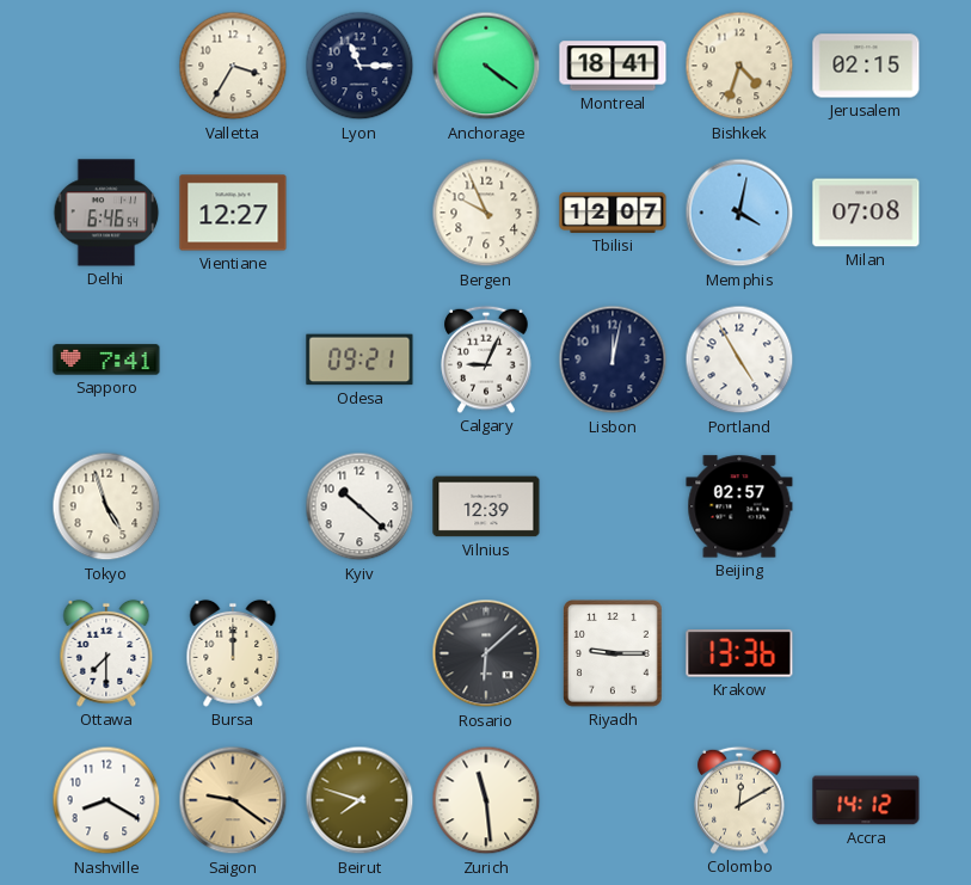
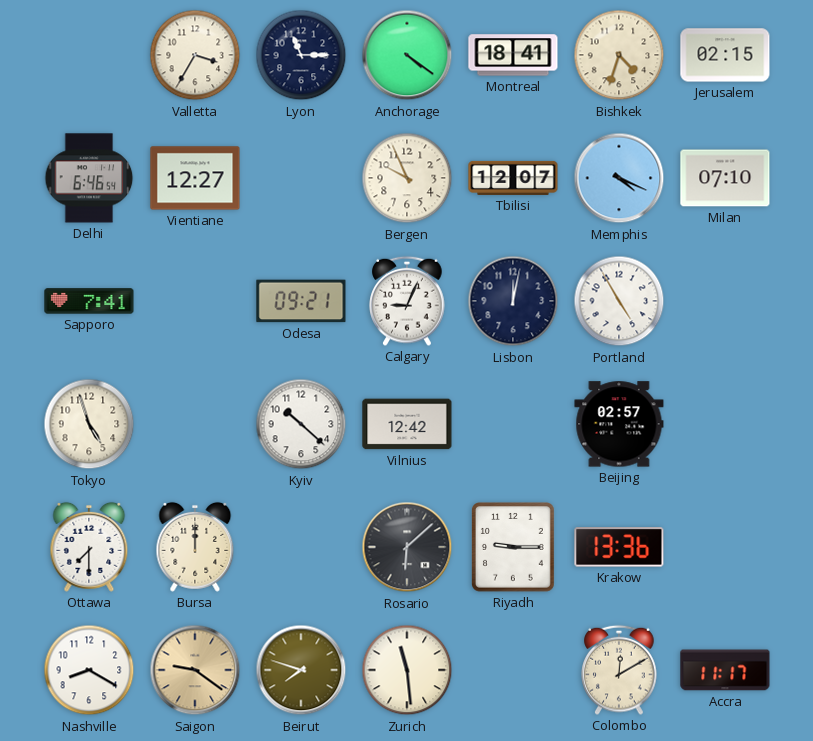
Memphis: 4:02 -> 4:19 (619, 178)
Milan: 07:08 -> 07:10 (725, 178)
Vilnius: 12:39 -> 12:42 (407, 424)
Accra: 14:12 -> 11:17 (725, 670)
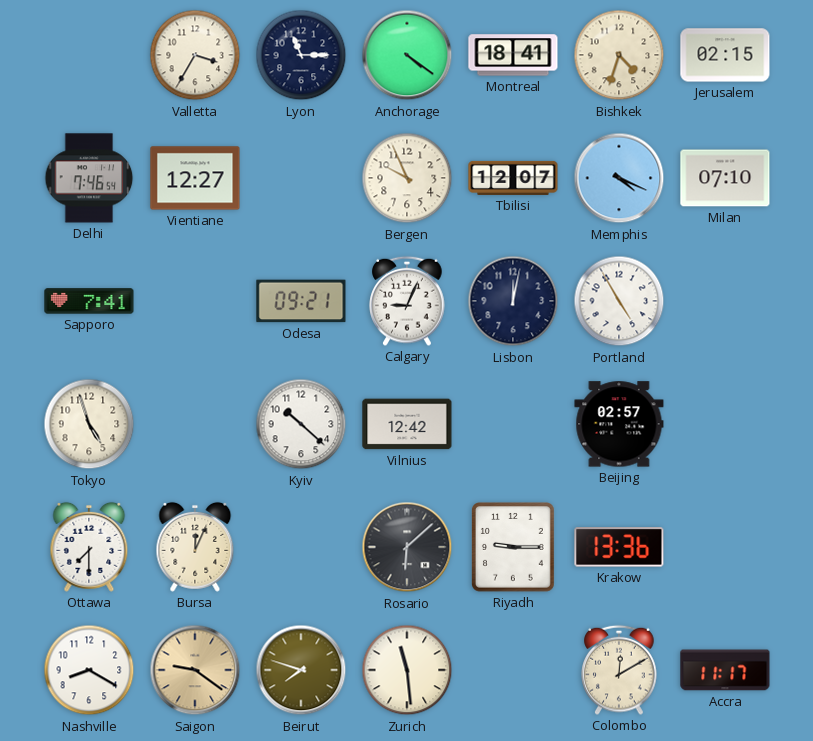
Delhi: 6:46 -> 7:46 (89, 178)
Bursa: 12:00 -> 12:04 (195, 547)
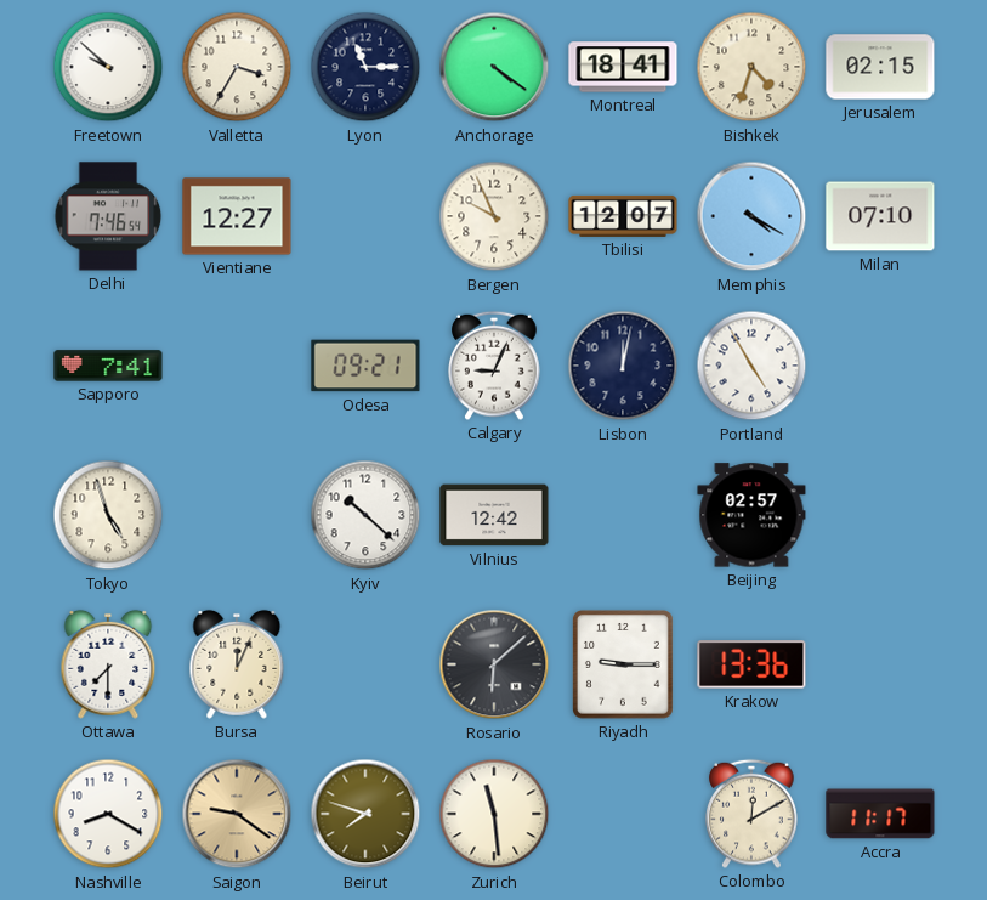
Freetown: none -> 9:52 (108, 67)
Memphis: 4:19 -> 4:20 (751, 216)
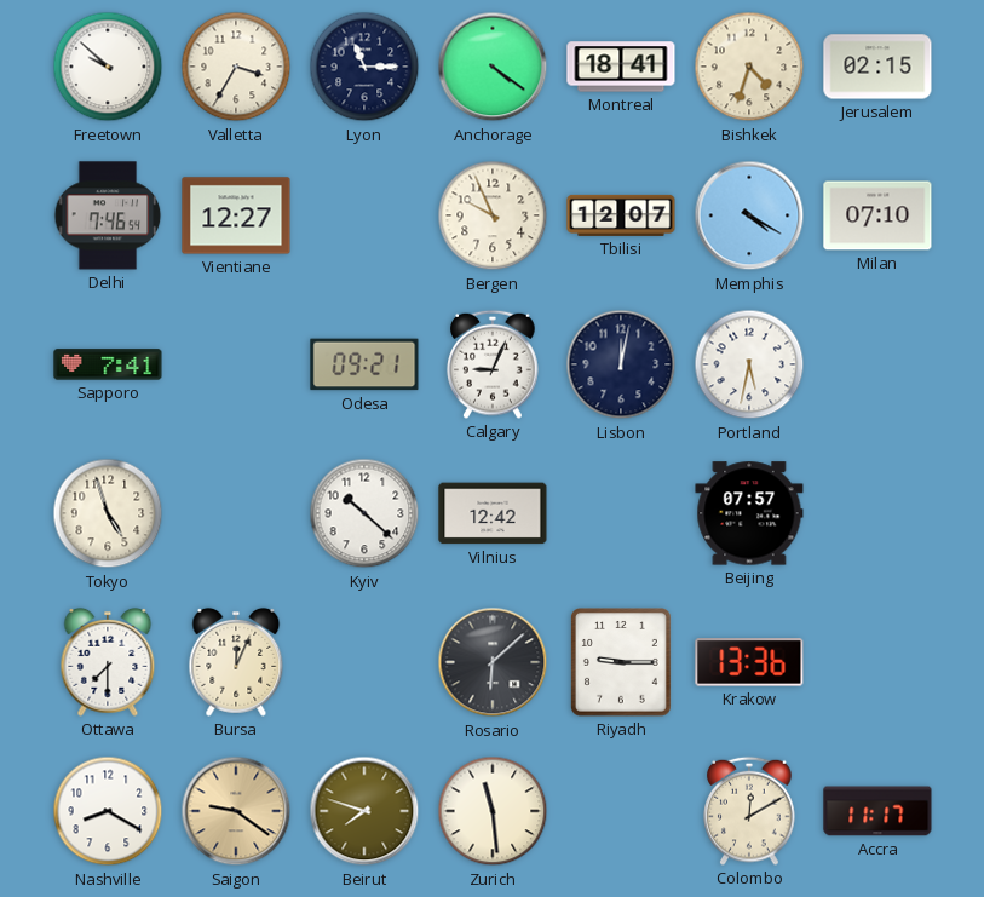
Portland: 4:55 -> 5:32 (749, 364)
Beijing: 02:57 -> 07:57 (749, 513)
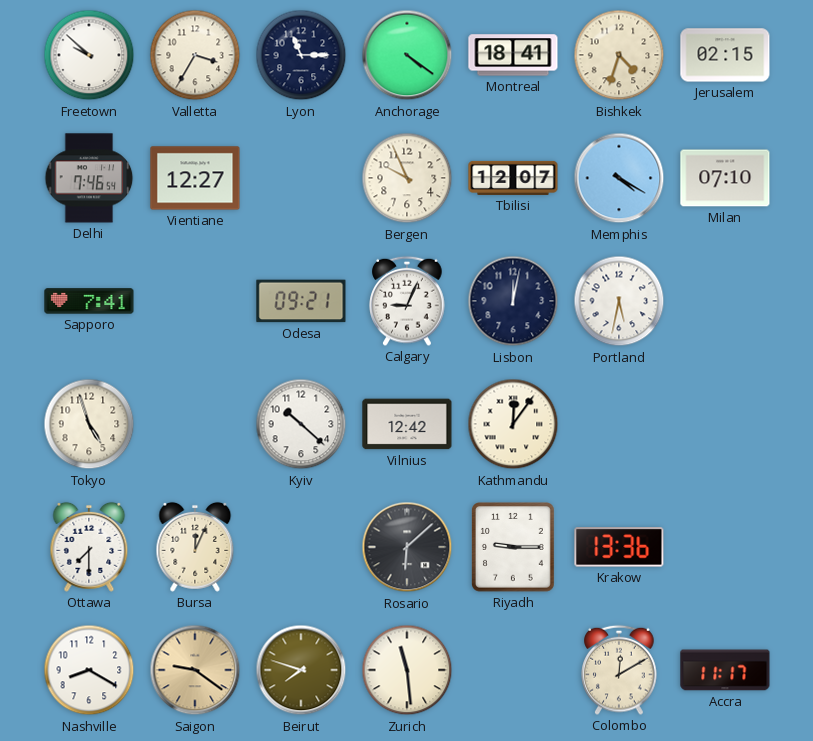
Kathmandu: none -> 12:06 (513, 424)
Beijing: 07:57 -> none (749, 513)
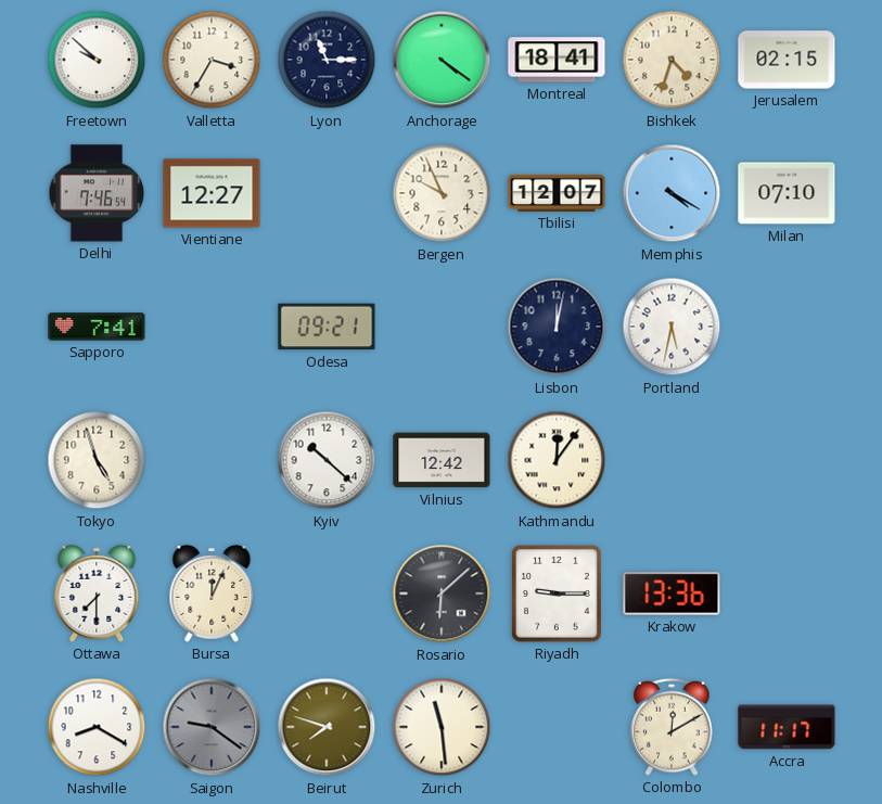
Calgary: 9:04 -> none (407, 301)
Saigon dial: champagne -> grey (212, 727)
